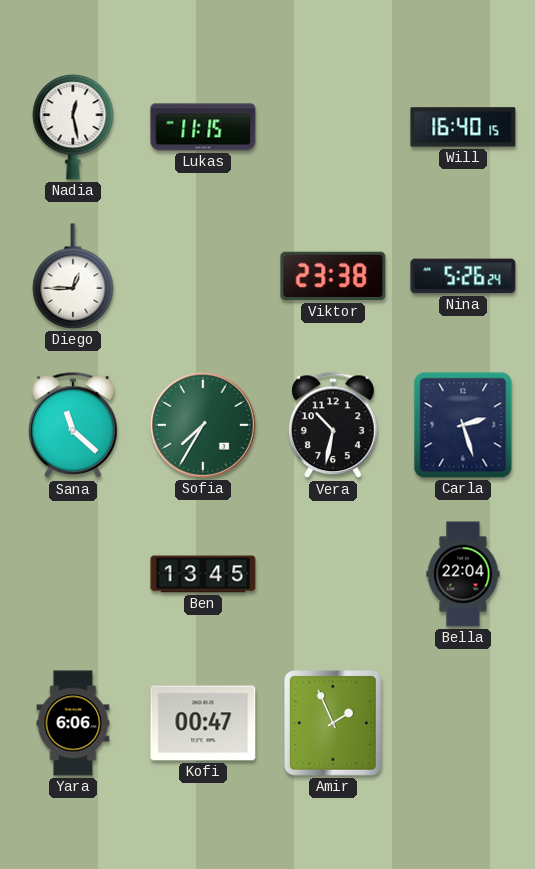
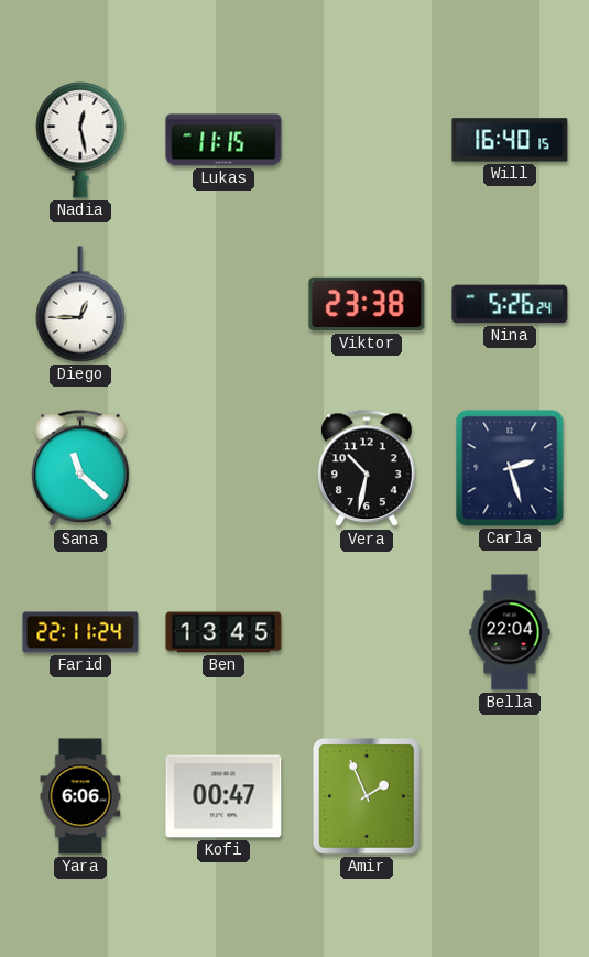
Sofia: 7:35 -> none (204, 426)
Farid: none -> 22:11 (80, 632)
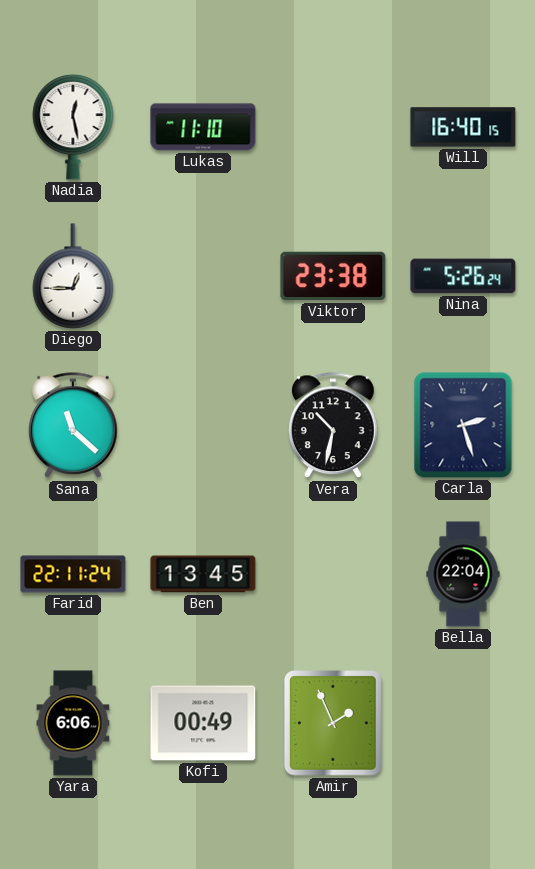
Lukas: 11:15 -> 11:10 (203, 127)
Kofi: 00:47 -> 00:49 (203, 723)
